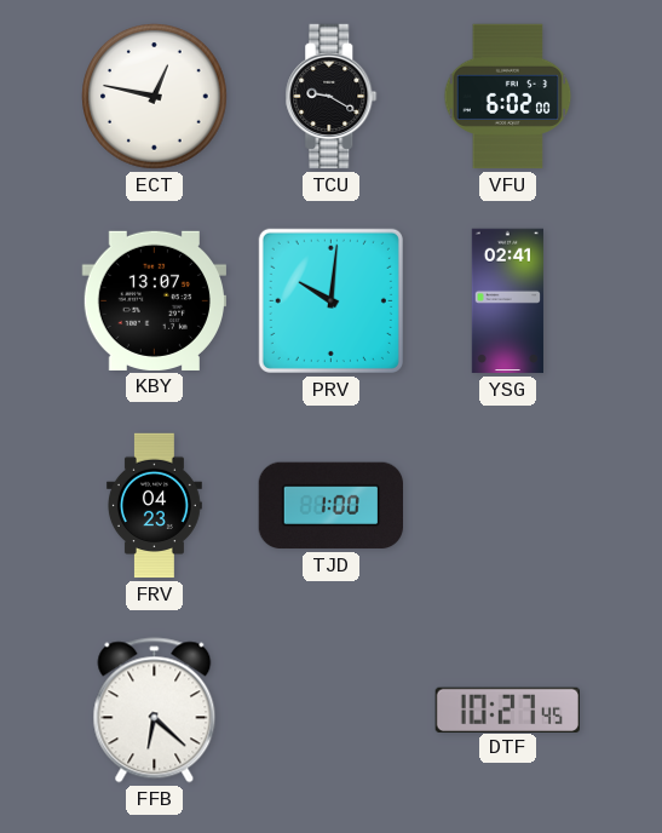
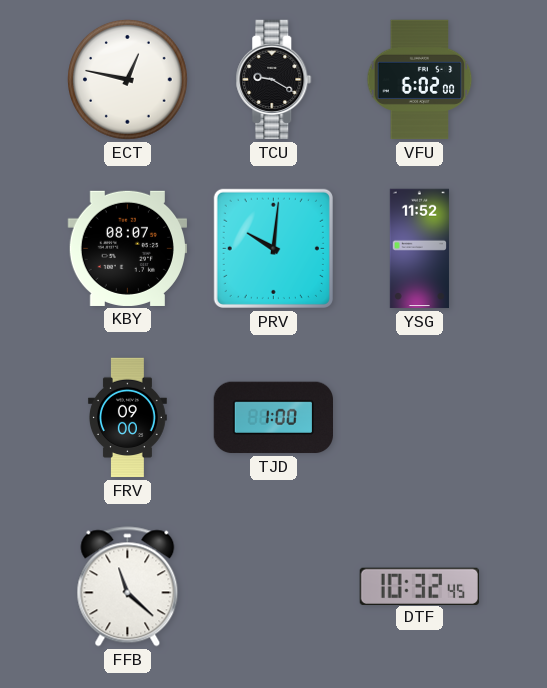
KBY: 13:07 -> 08:07 (127, 248)
YSG: 02:41 -> 11:52 (419, 249)
FRV: 04:23 -> 09:00 (127, 418)
FFB: 6:22 -> 11:22 (128, 587)
DTF: 10:27 -> 10:32 (419, 586)
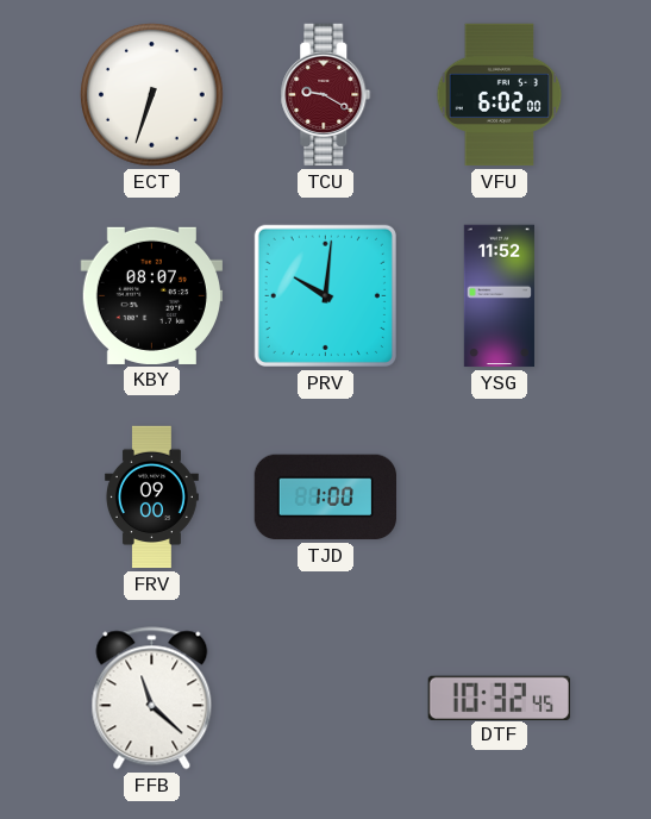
ECT: 12:47 -> 6:33 (152, 95)
TCU dial: black -> burgundy (326, 95)
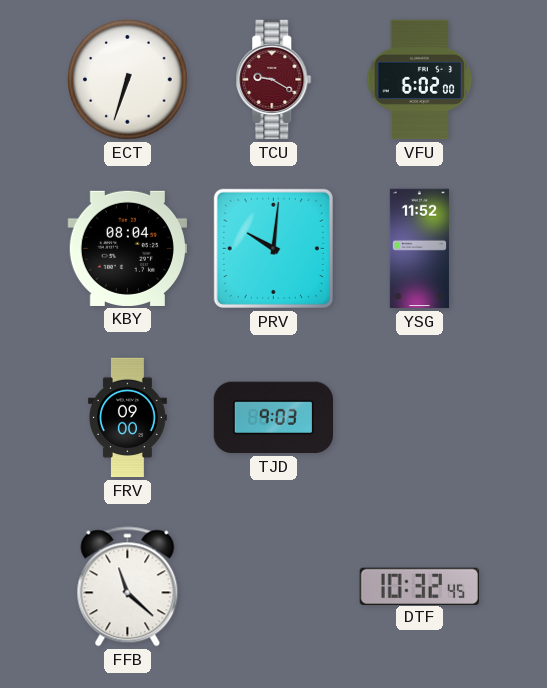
KBY: 08:07 -> 08:04 (127, 248)
TJD: 1:00 -> 9:03 (273, 418)
